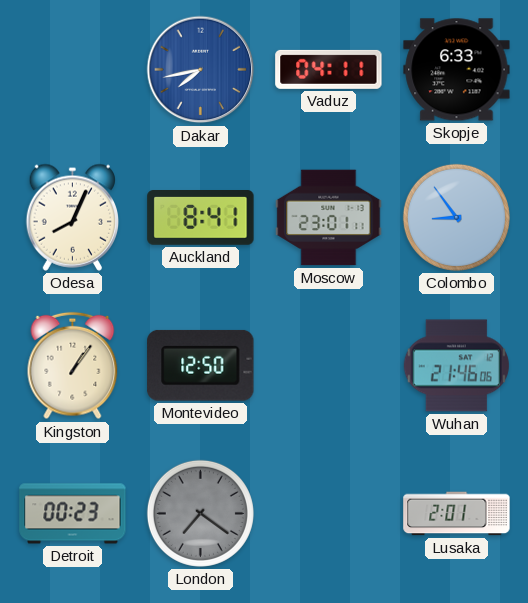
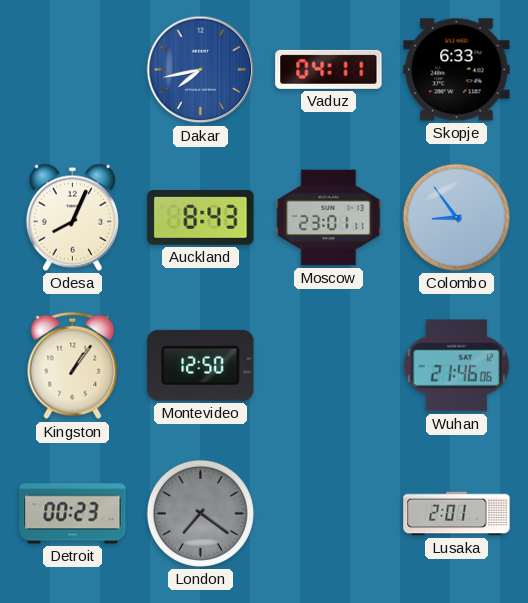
Auckland: 8:41 -> 8:43 (201, 218)
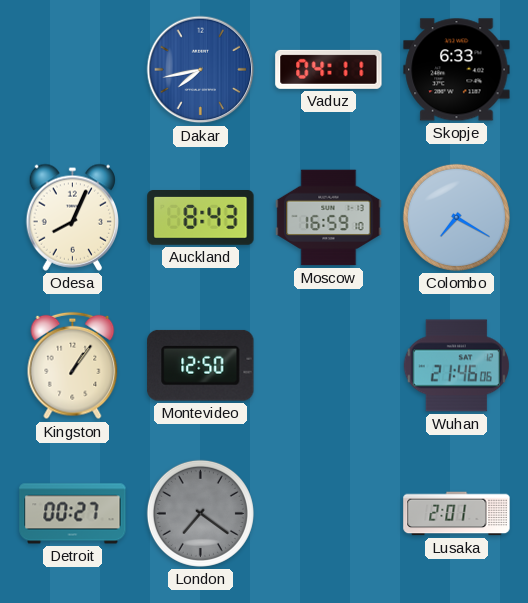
Moscow: 23:01 -> 16:59 (329, 218)
Colombo: 8:54 -> 7:20 (456, 217)
Detroit: 00:23 -> 00:27 (73, 514)
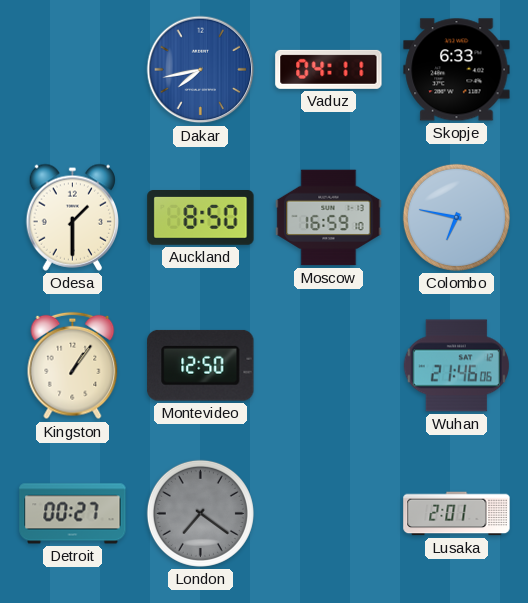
Odesa: 8:04 -> 1:30 (72, 217)
Auckland: 8:43 -> 8:50 (201, 218)
Colombo: 7:20 -> 6:47 (456, 217)
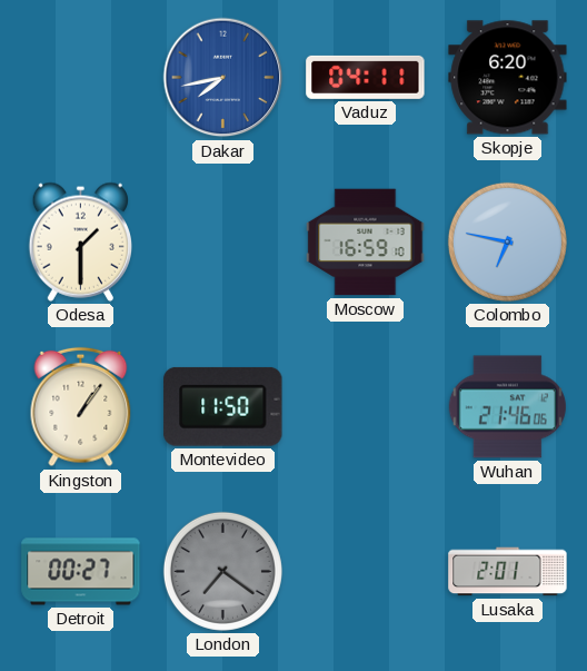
Skopje: 6:33 -> 6:20 (508, 78)
Auckland: 8:50 -> none (201, 218)
Montevideo: 12:50 -> 11:50 (223, 406)
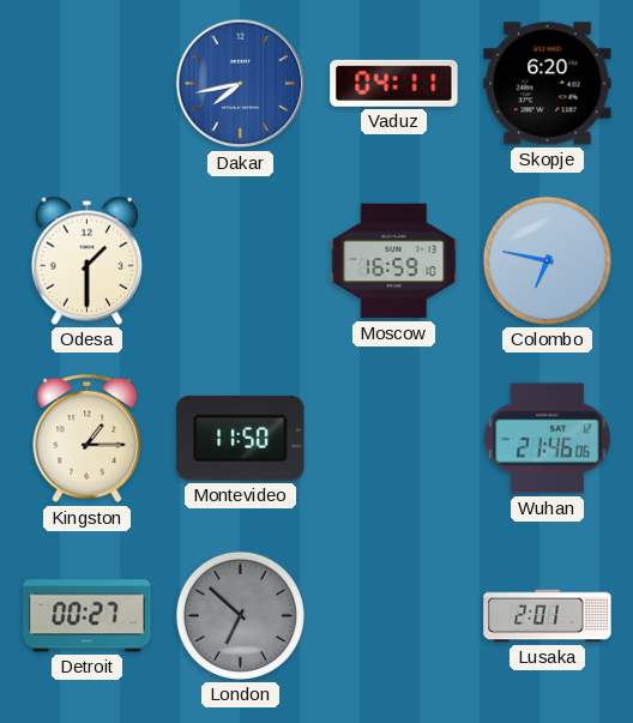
Kingston: 1:06 -> 1:15 (88, 439)
London: 7:21 -> 6:52 (240, 615)
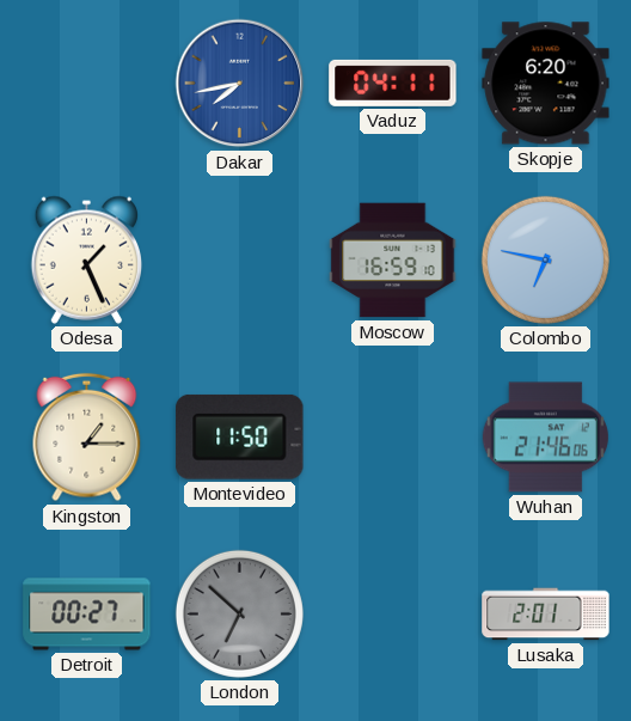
Odesa: 1:30 -> 1:26 (86, 259)
